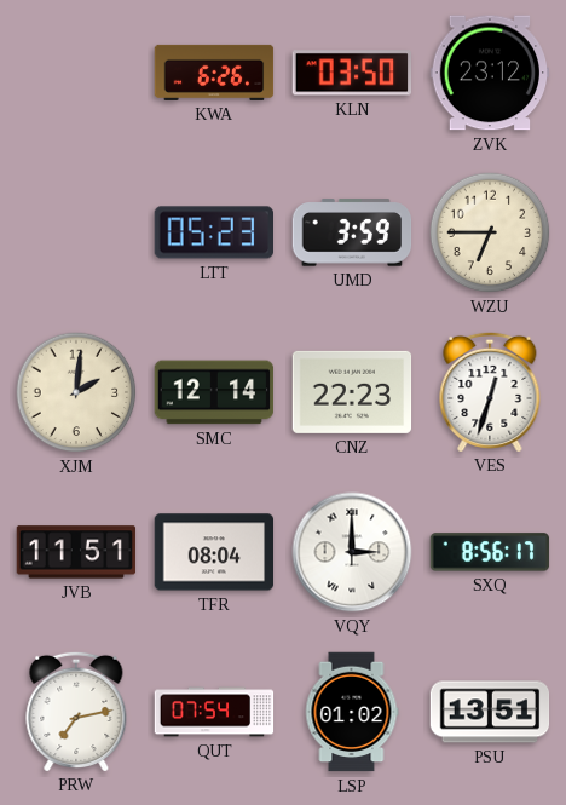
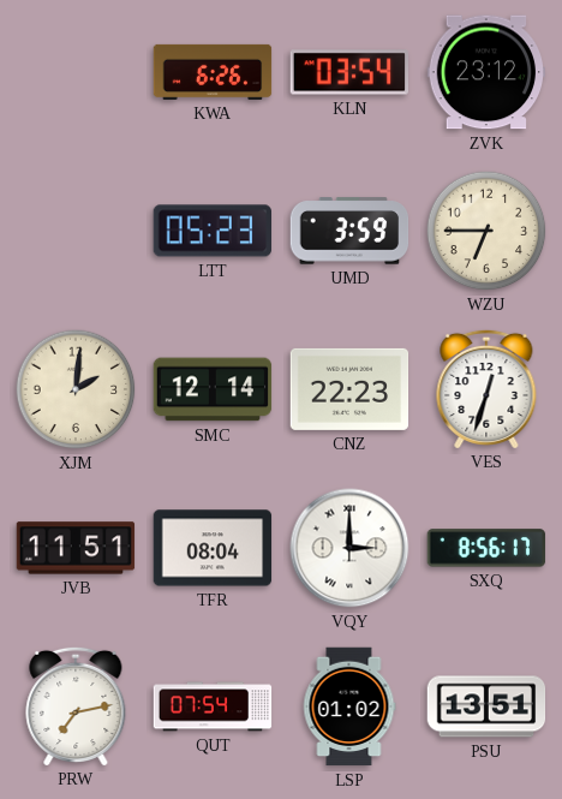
KLN: 03:50 -> 03:54 (348, 72)
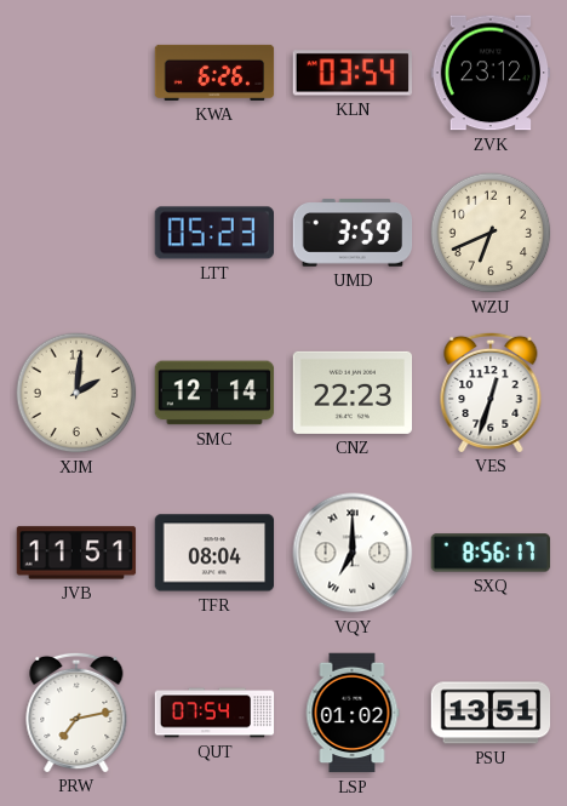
WZU: 6:45 -> 6:41 (491, 233)
VQY: 3:00 -> 7:00 (353, 553)
